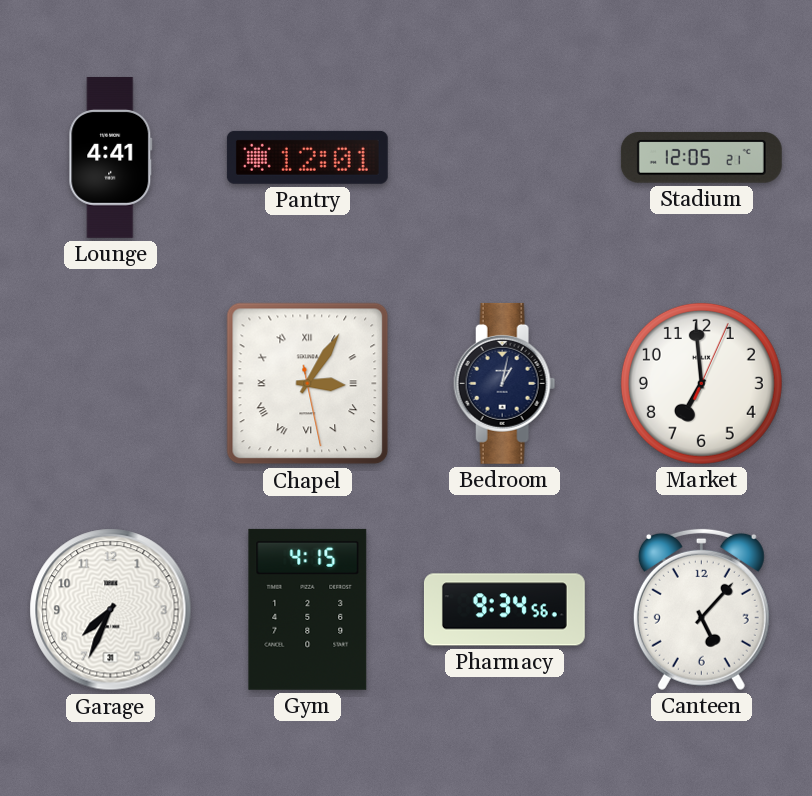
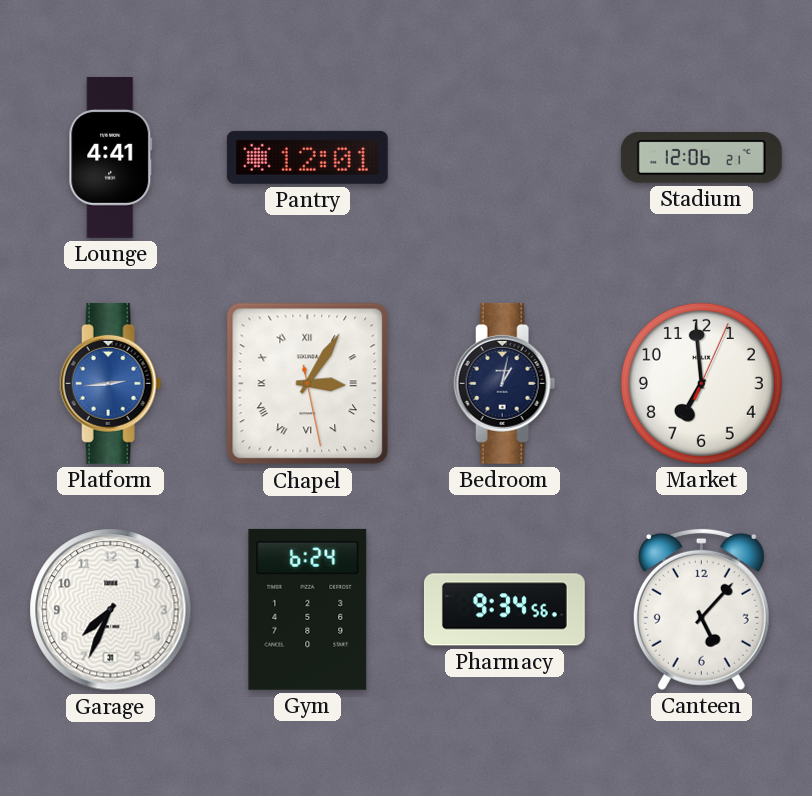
Stadium: 12:05 -> 12:06 (701, 157)
Platform: none -> 2:44 (111, 383)
Gym: 4:15 -> 6:24 (308, 609)
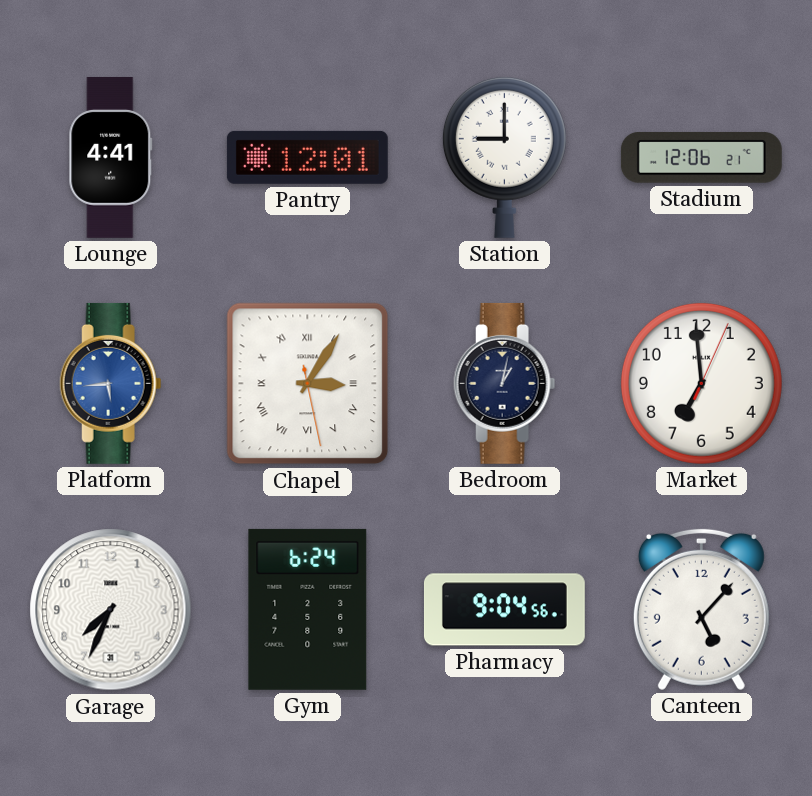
Station: none -> 9:00 (504, 157)
Platform: 2:44 -> 5:44 (111, 383)
Pharmacy: 9:34 -> 9:04 (504, 610)
